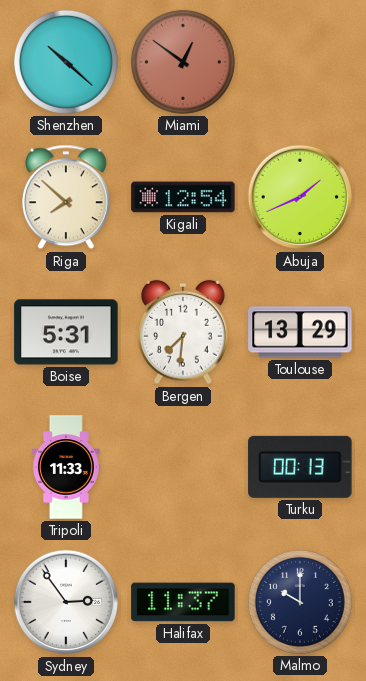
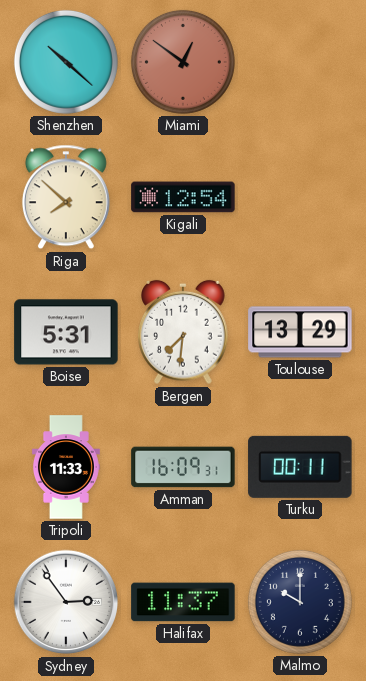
Abuja: 1:41 -> none (300, 197)
Amman: none -> 16:09 (183, 467)
Turku: 00:13 -> 00:11 (300, 467)
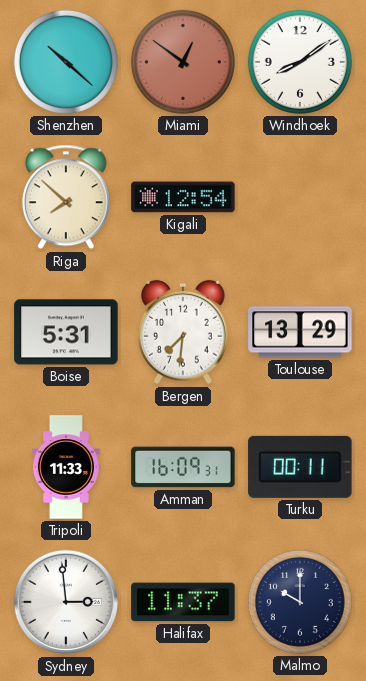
Windhoek: none -> 8:09 (300, 62)
Sydney: 2:54 -> 2:59 (66, 602)
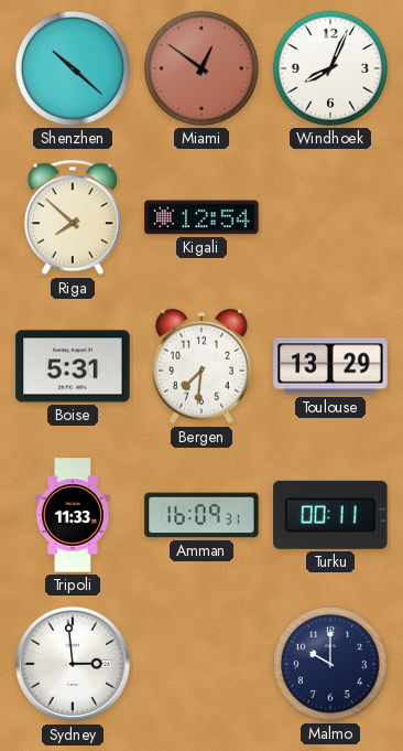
Windhoek: 8:09 -> 8:04 (330, 68)
Halifax: 11:37 -> none (183, 602)
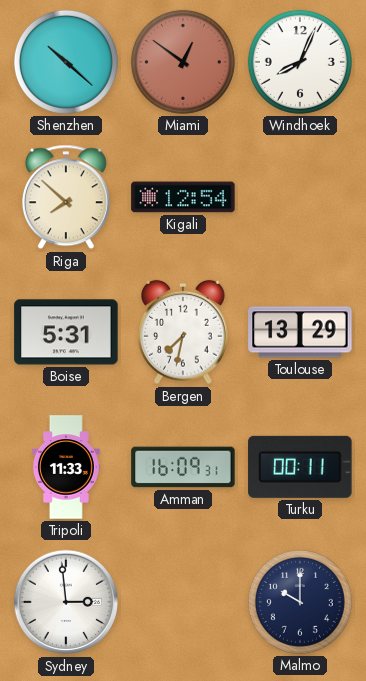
Bergen: 7:31 -> 7:32 (184, 332)
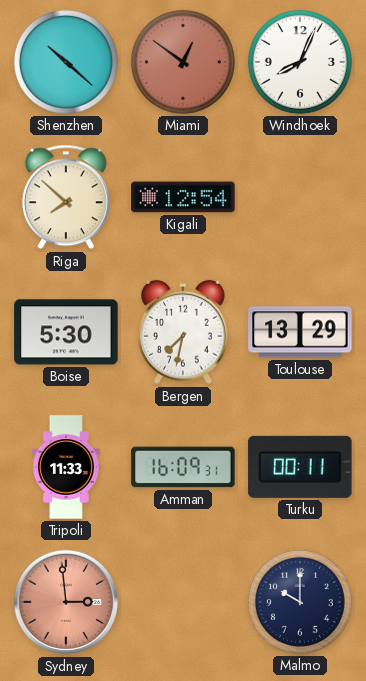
Boise: 5:31 -> 5:30 (66, 332)
Sydney dial: white -> salmon (66, 602)
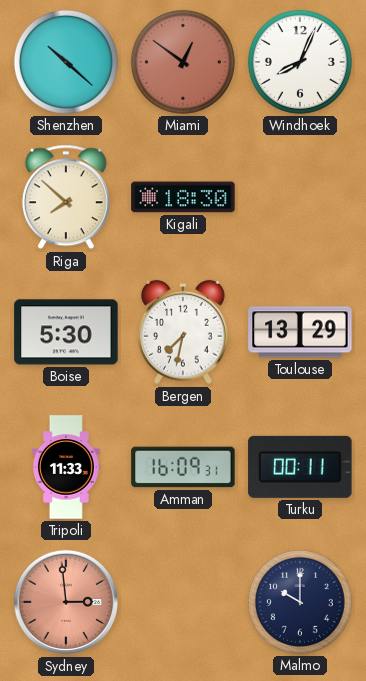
Kigali: 12:54 -> 18:30 (183, 197)
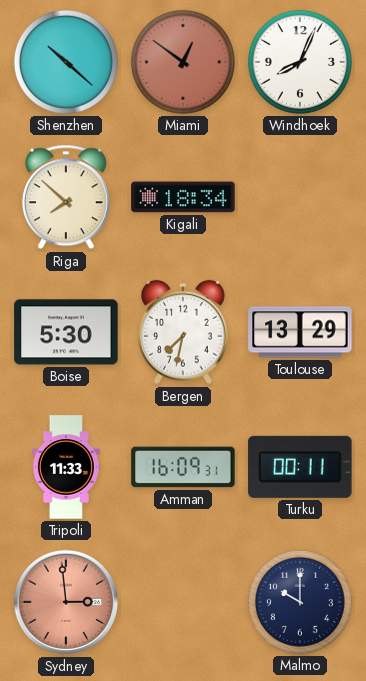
Kigali: 18:30 -> 18:34 (183, 197)
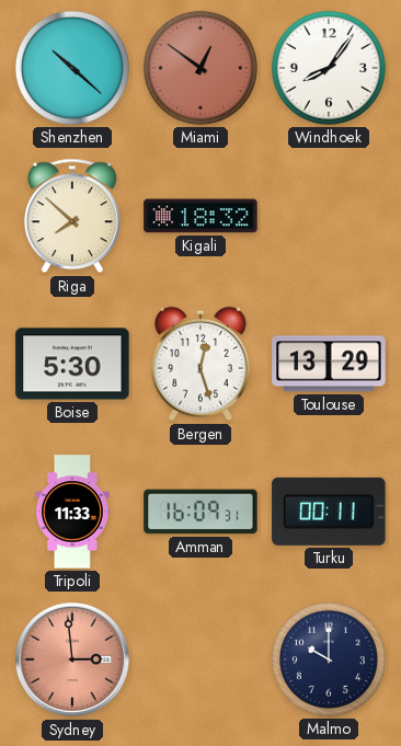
Windhoek: 8:04 -> 8:06 (329, 68)
Kigali: 18:34 -> 18:32 (200, 216)
Bergen: 7:32 -> 12:27 (202, 364)
